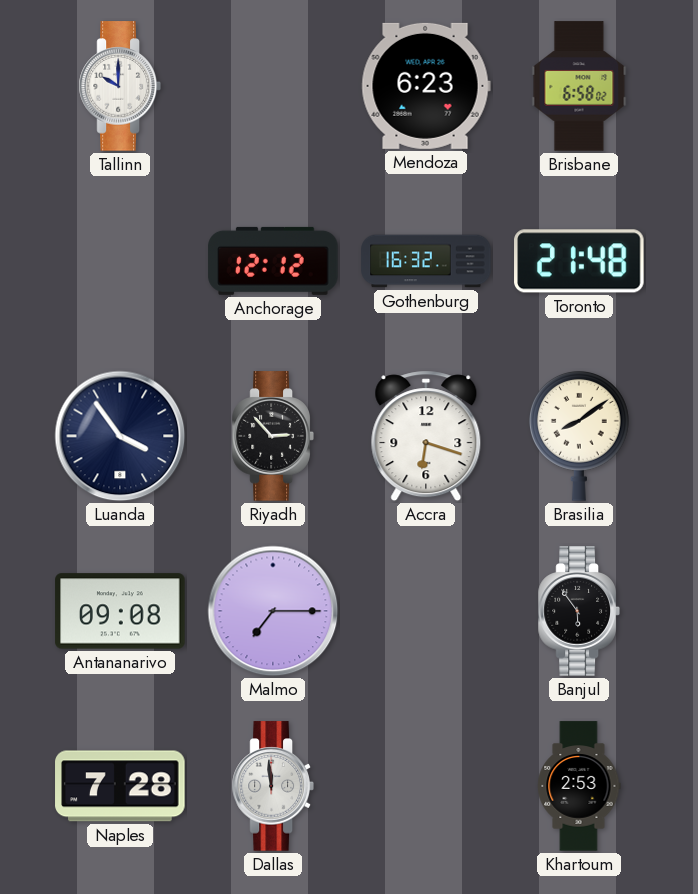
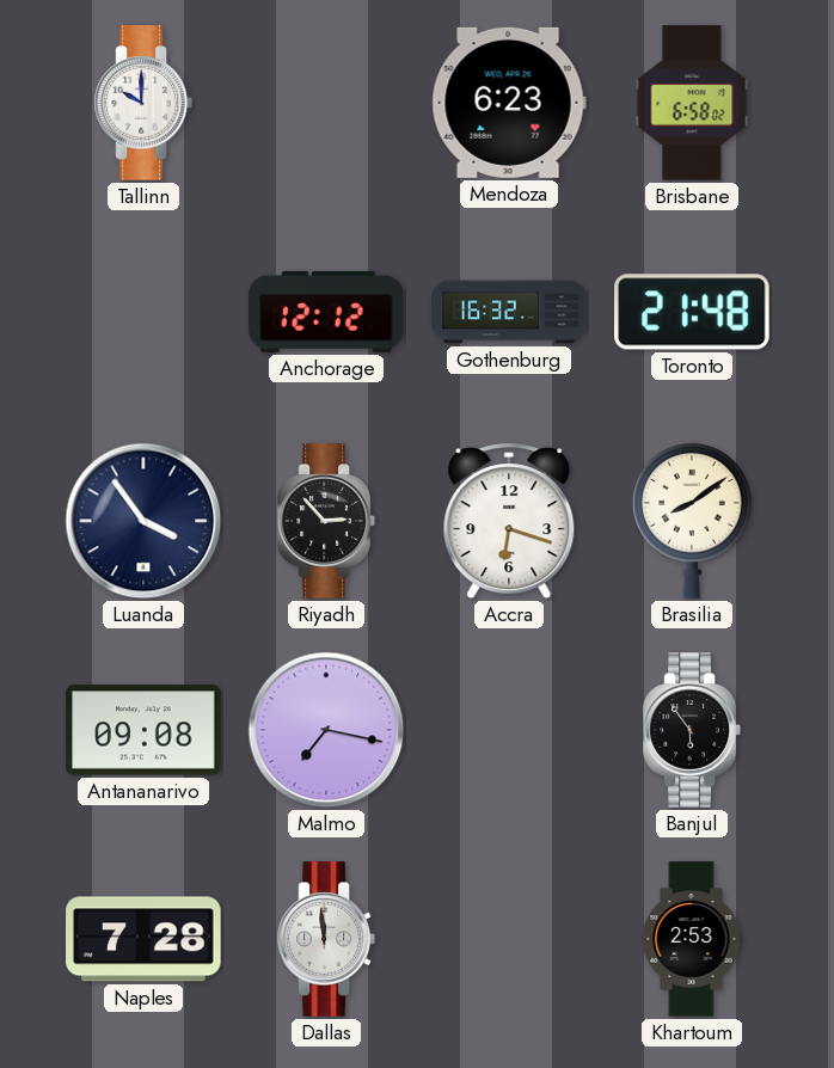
Malmo: 7:15 -> 7:17 (326, 730)
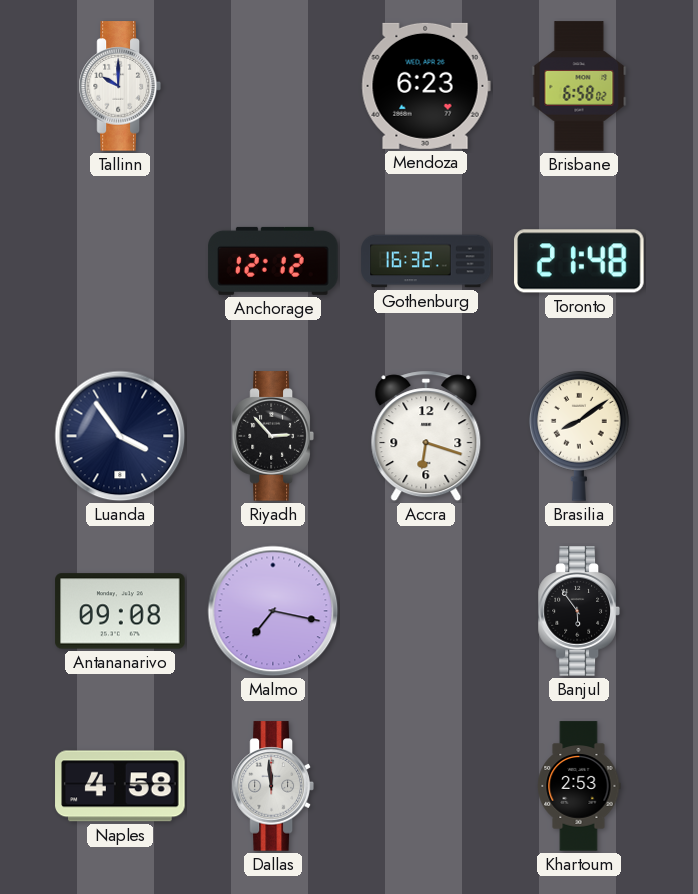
Naples: 7:28 -> 4:58 (120, 786)
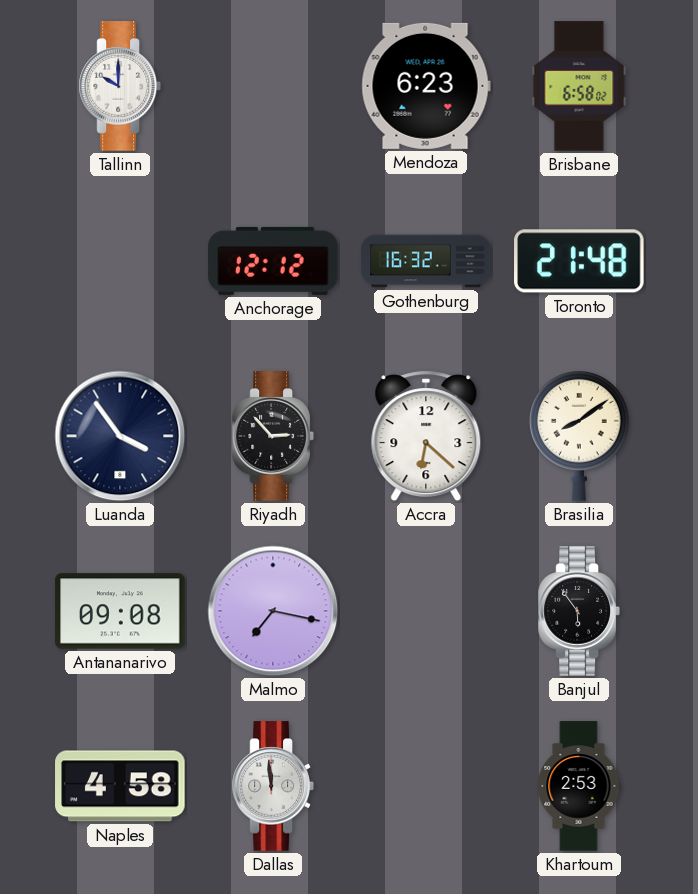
Accra: 6:18 -> 6:22 (426, 436)
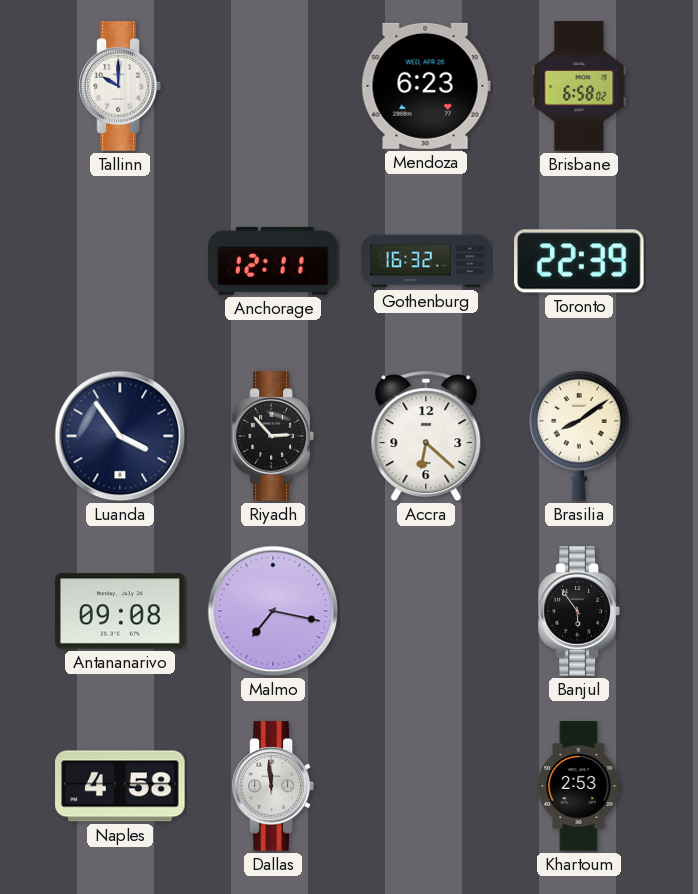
Anchorage: 12:12 -> 12:11 (273, 261)
Toronto: 21:48 -> 22:39 (579, 261)
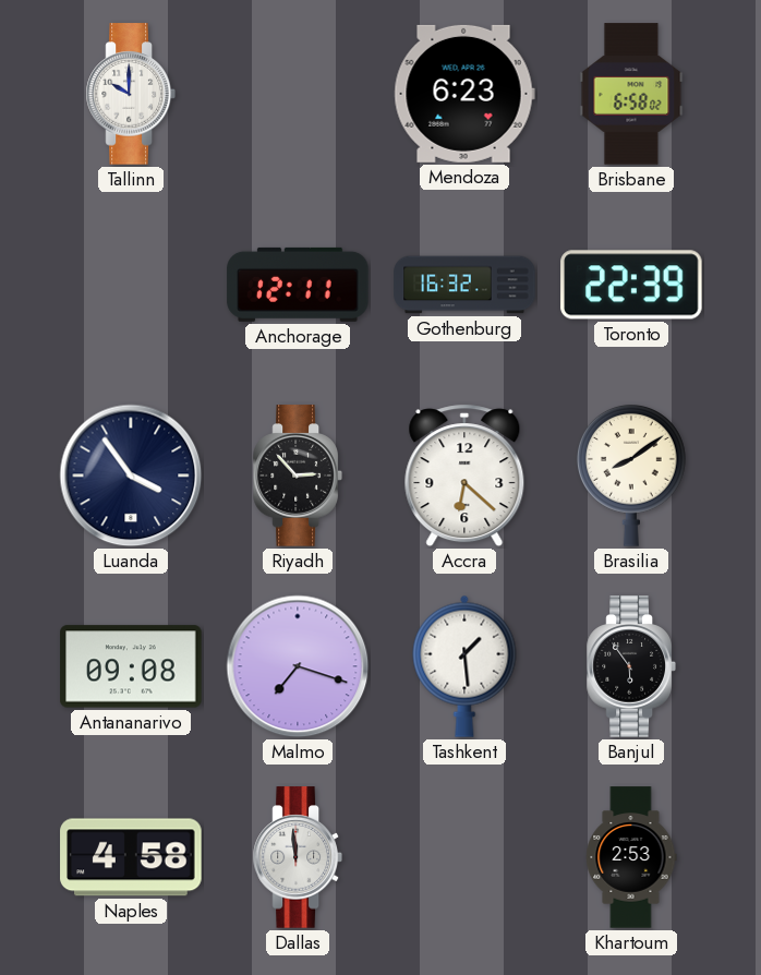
Malmo: 7:17 -> 7:18 (298, 666)
Tashkent: none -> 1:29 (464, 666)
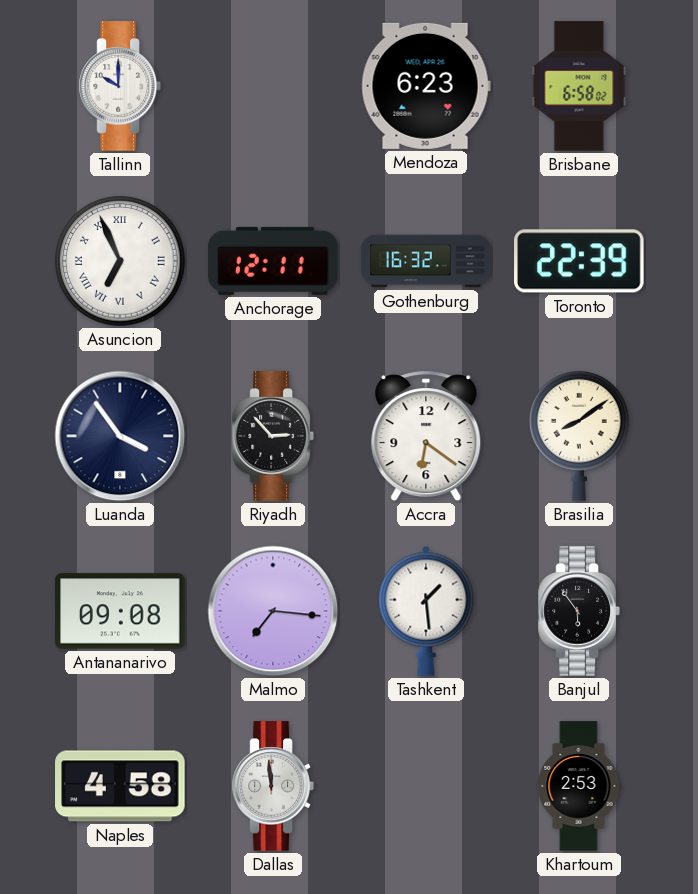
Asuncion: none -> 6:56 (120, 261)
Accra: 6:22 -> 6:21 (426, 436)
Malmo: 7:18 -> 7:16 (273, 611)
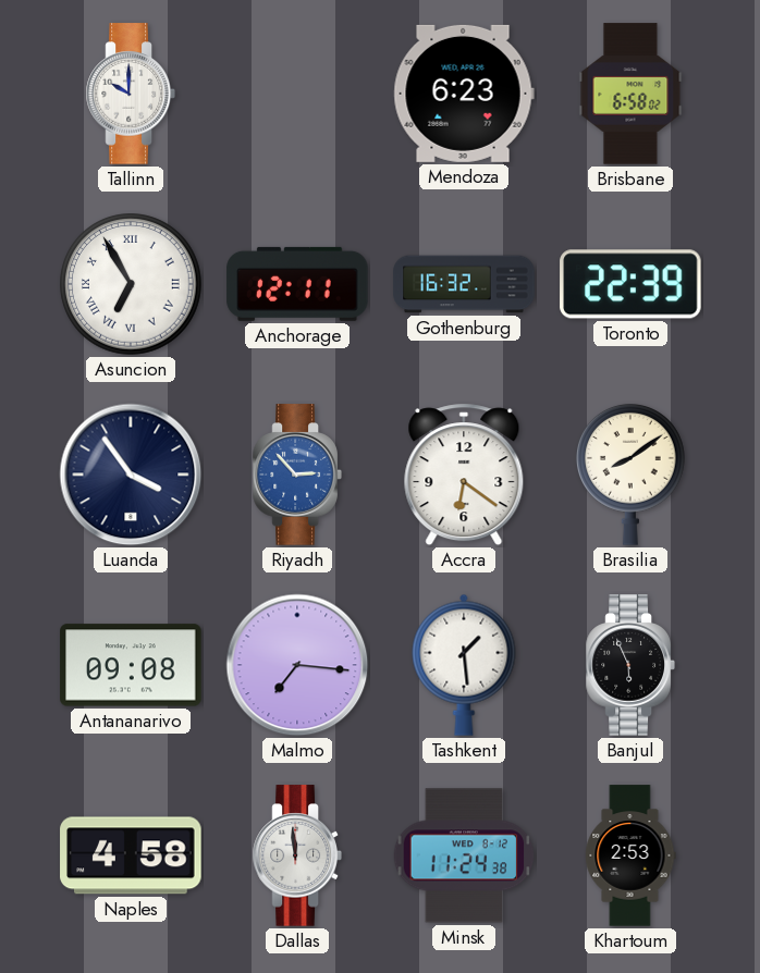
Asuncion: 6:56 -> 6:55 (131, 284)
Riyadh dial: black -> blue (297, 475)
Banjul: 5:54 -> 5:56 (630, 665)
Minsk: none -> 11:24 (464, 855)
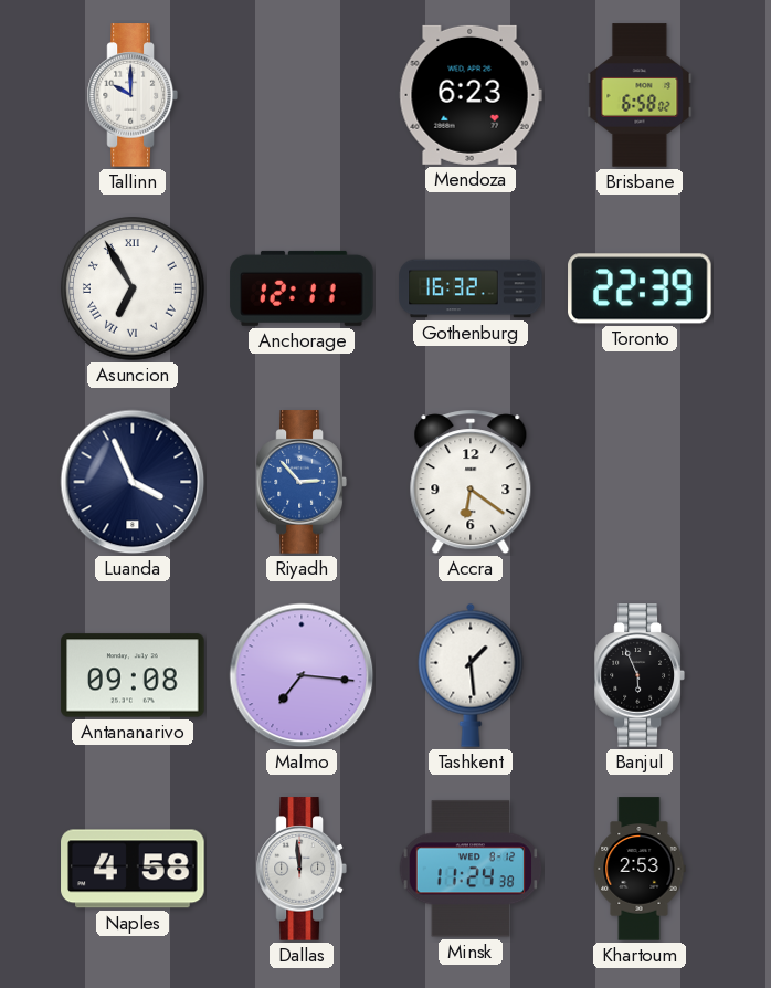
Luanda: 3:54 -> 3:56 (133, 482)
Brasilia: 8:09 -> none (632, 475)
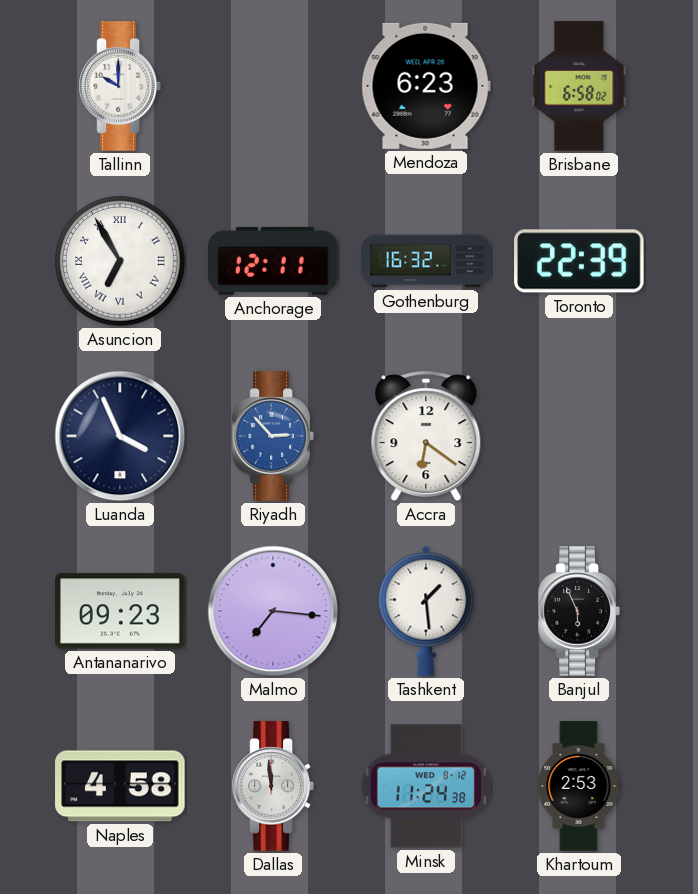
Antananarivo: 09:08 -> 09:23 (120, 611)
